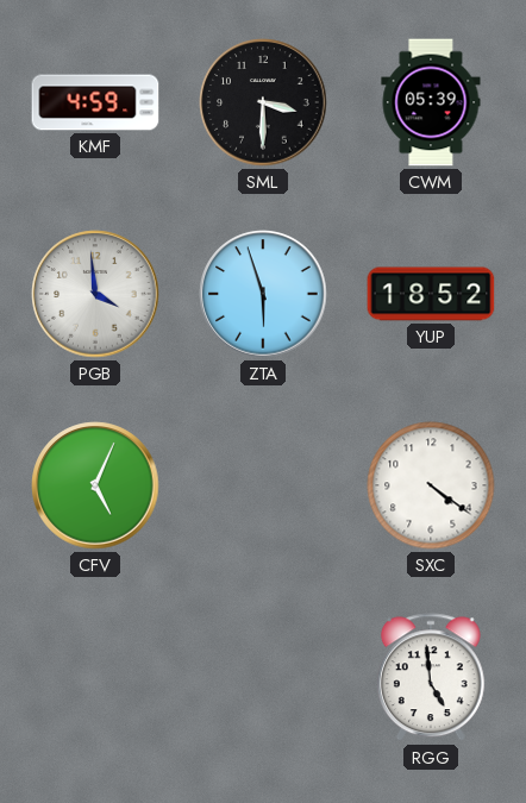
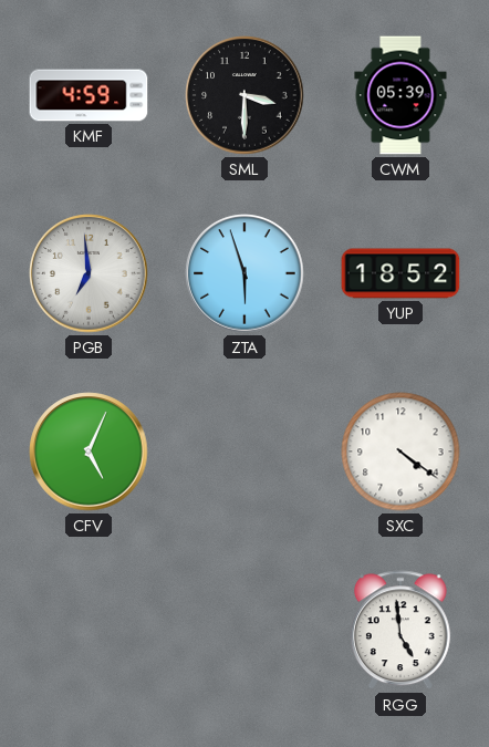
PGB: 3:59 -> 6:59 (89, 273)
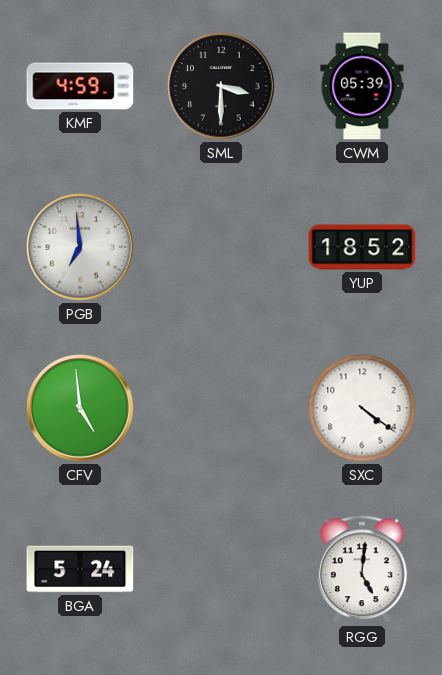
ZTA: 5:57 -> none (245, 273)
CFV: 5:04 -> 4:59 (80, 408)
BGA: none -> 5:24 (80, 569)
RGG: 4:59 -> 5:01 (362, 570)
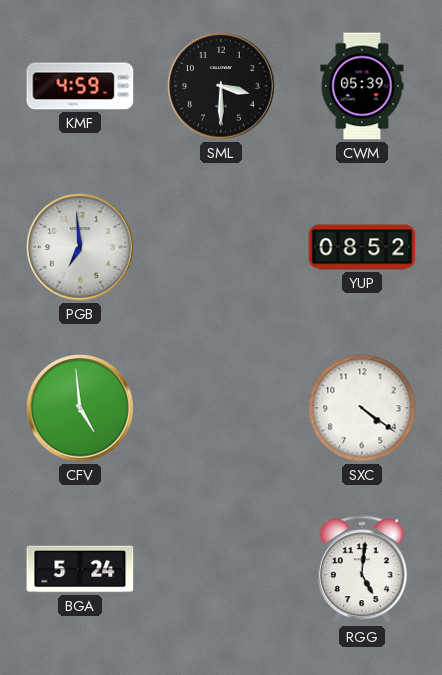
YUP: 18:52 -> 08:52 (362, 247)
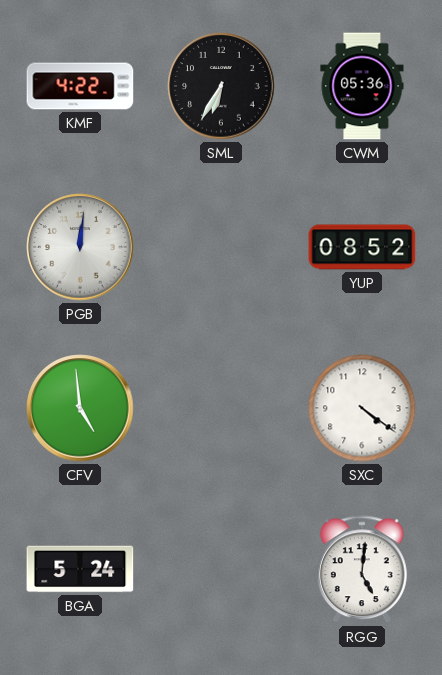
KMF: 4:59 -> 4:22 (80, 86)
SML: 3:30 -> 6:35 (221, 86)
CWM: 05:39 -> 05:36 (362, 86)
PGB: 6:59 -> 12:01 (80, 247)
